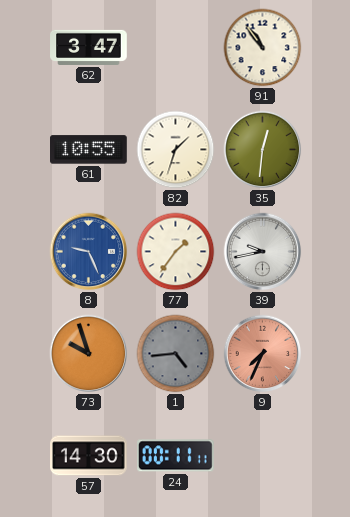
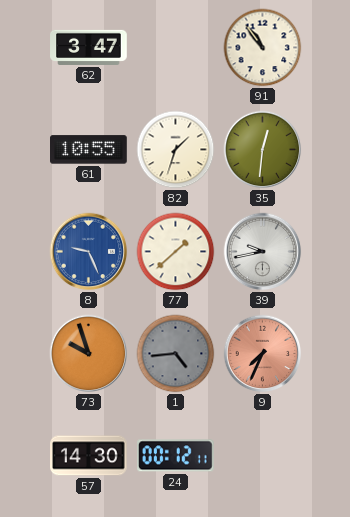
77: 1:36 -> 1:38 (176, 252)
24: 00:11 -> 00:12 (176, 456)
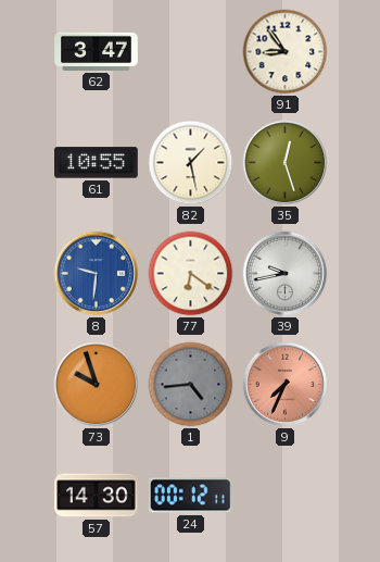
91: 10:54 -> 8:54 (286, 52)
82: 1:33 -> 1:28 (191, 163)
35: 12:31 -> 12:27 (286, 163)
8: 9:26 -> 9:31 (97, 274)
77: 1:38 -> 6:21 (191, 274)
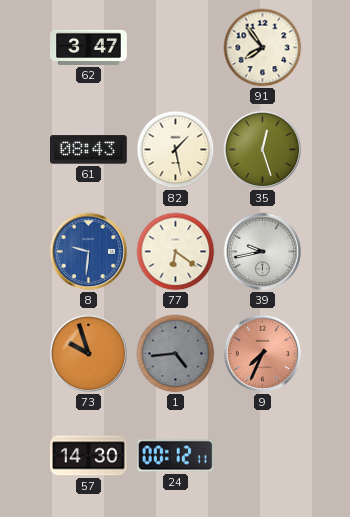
91: 8:54 -> 7:54 (263, 48)
61: 10:55 -> 08:43 (89, 150)
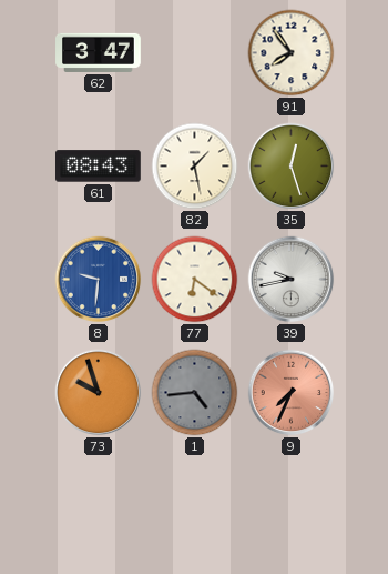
57: 14:30 -> none (89, 456)
24: 00:12 -> none (176, 456)
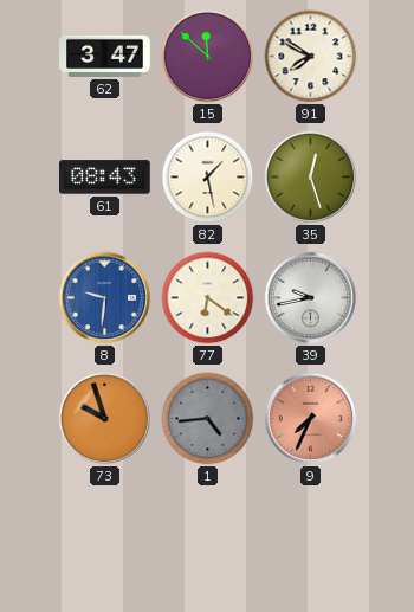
15: none -> 11:52 (208, 57)
91: 7:54 -> 7:50 (311, 57)
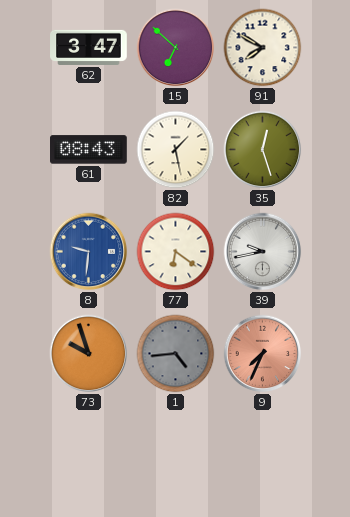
15: 11:52 -> 6:52 (176, 48)
